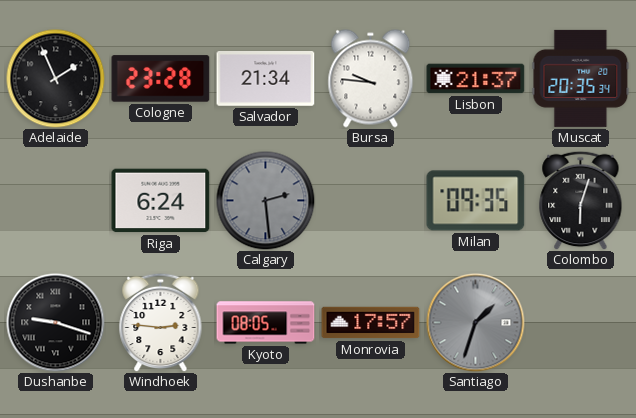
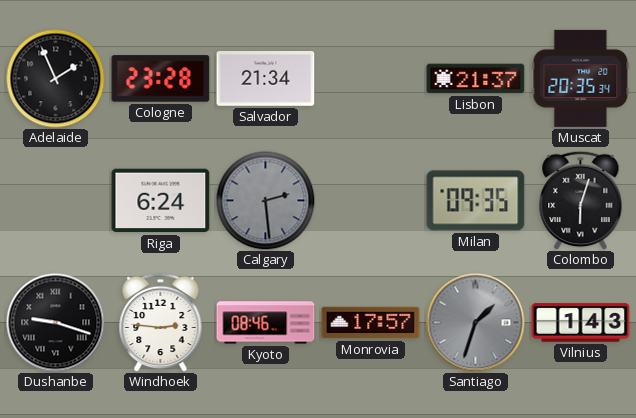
Bursa: 9:46 -> none (371, 79)
Kyoto: 08:05 -> 08:46 (266, 323)
Vilnius: none -> 1:43 (581, 323)
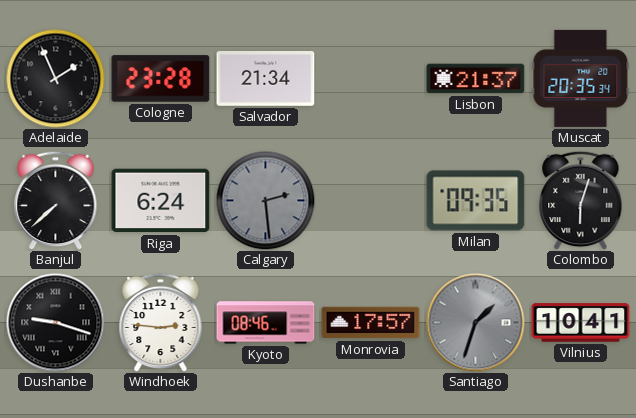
Banjul: none -> 7:38 (56, 200)
Vilnius: 1:43 -> 10:41 (581, 323)
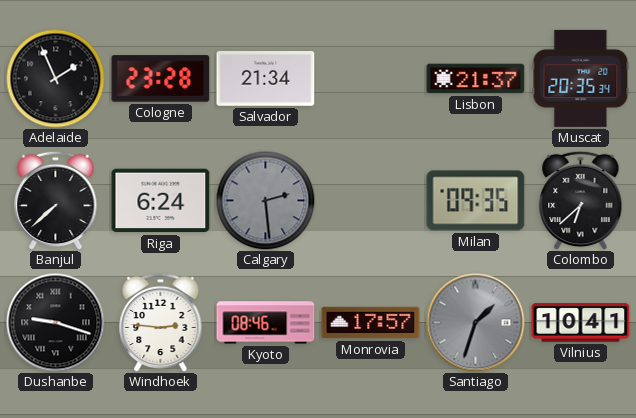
Colombo: 6:03 -> 6:38 (581, 200)
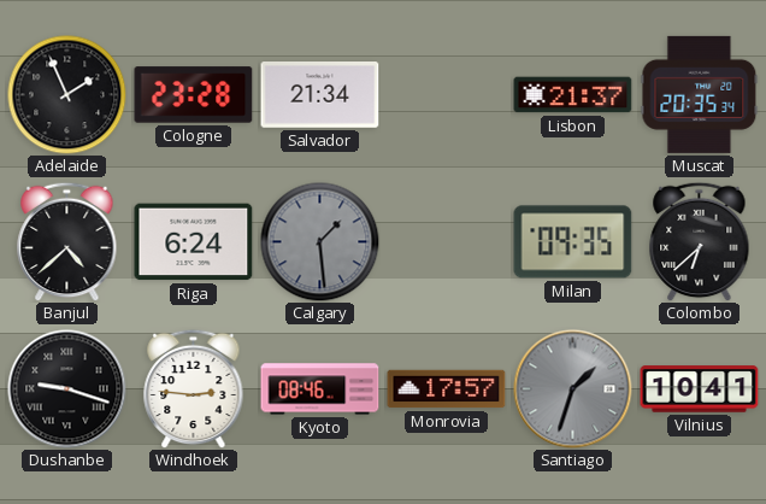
Banjul: 7:38 -> 4:38 (67, 241)
Calgary: 2:29 -> 1:29 (320, 242)
